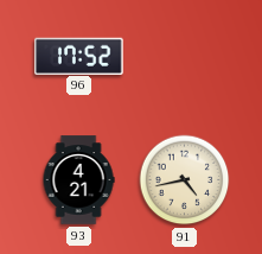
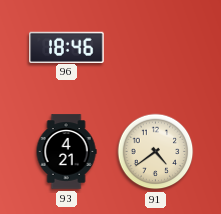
96: 17:52 -> 18:46 (67, 47)
91: 4:43 -> 4:39 (156, 152)
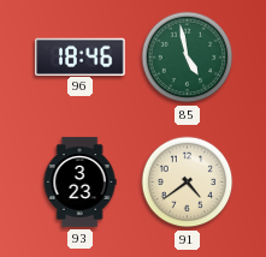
85: none -> 4:58 (188, 58)
93: 4:21 -> 3:23 (79, 183)
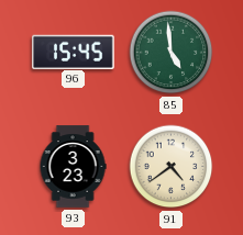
96: 18:46 -> 15:45 (74, 52)
85: 4:58 -> 4:59 (172, 53)
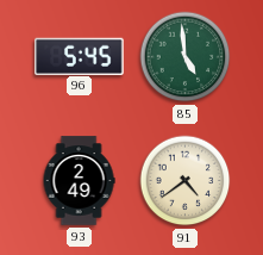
96: 15:45 -> 5:45 (80, 56)
93: 3:23 -> 2:49 (79, 181)
